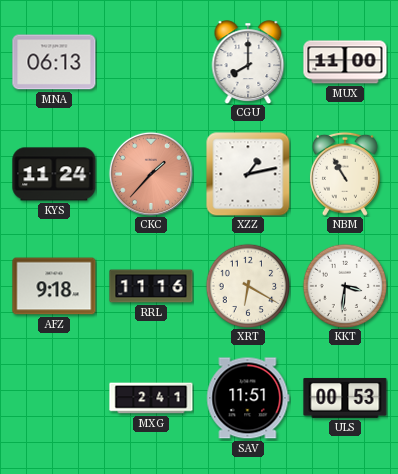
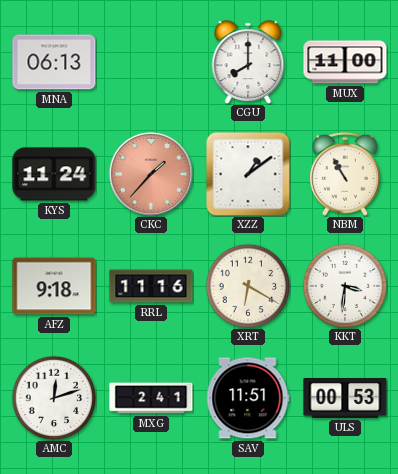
XZZ: 1:13 -> 1:09 (248, 174)
AMC: none -> 12:12 (54, 398)
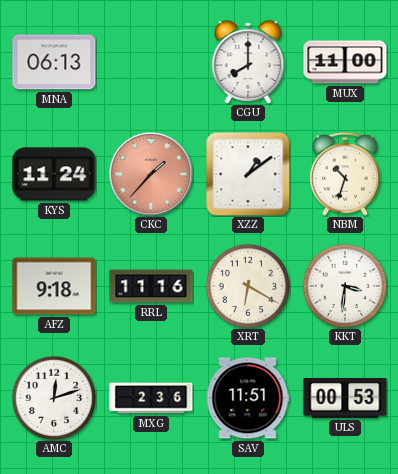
NBM: 10:55 -> 10:33 (345, 174)
MXG: 2:41 -> 2:36 (151, 398)
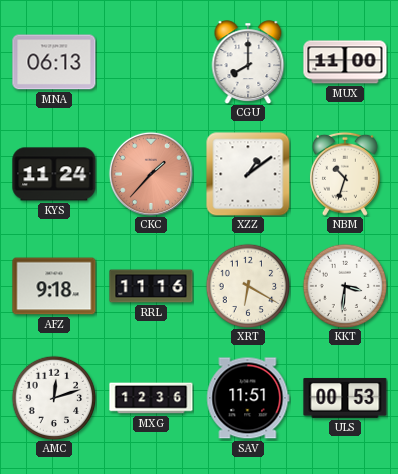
MXG: 2:36 -> 12:36 (151, 398)
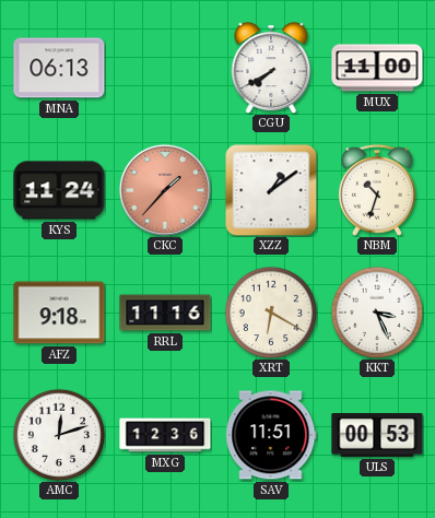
CGU: 8:00 -> 7:40 (271, 68)
KKT: 3:31 -> 3:26 (377, 313)
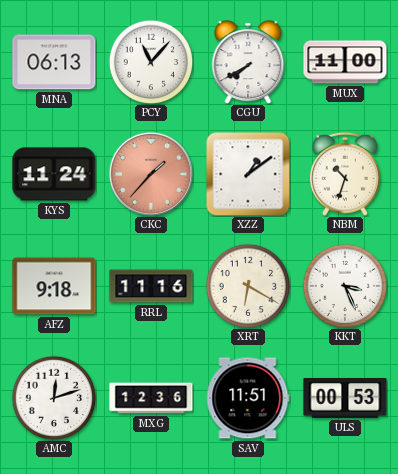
PCY: none -> 11:07 (151, 62)
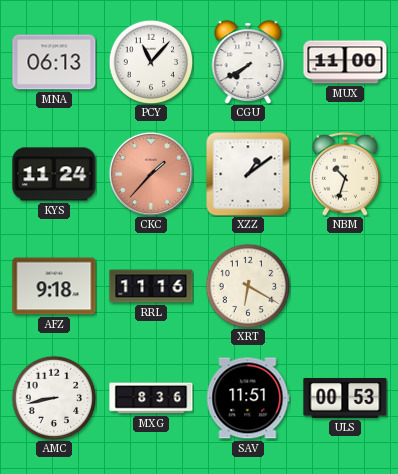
KKT: 3:26 -> none (345, 286)
AMC: 12:12 -> 8:43 (54, 398)
MXG: 12:36 -> 8:36 (151, 398)
